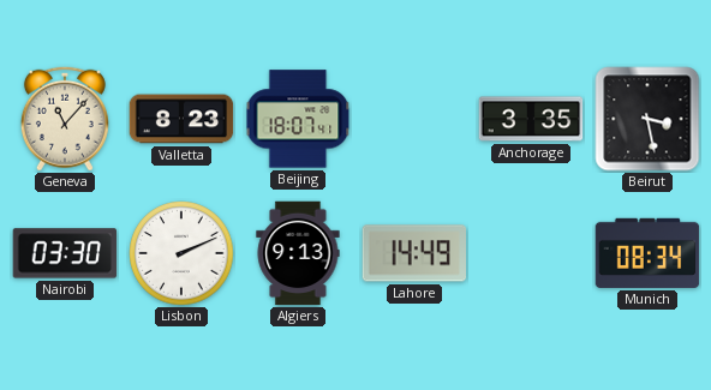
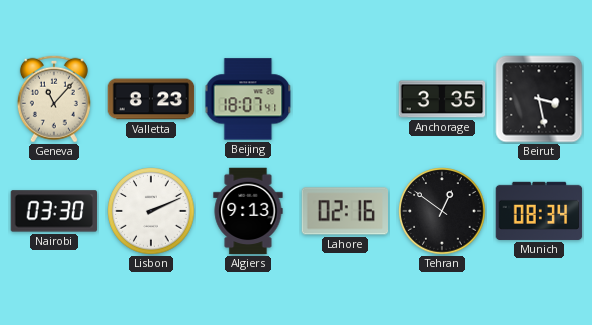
Lahore: 14:49 -> 02:16 (345, 211)
Tehran: none -> 12:51 (442, 211)
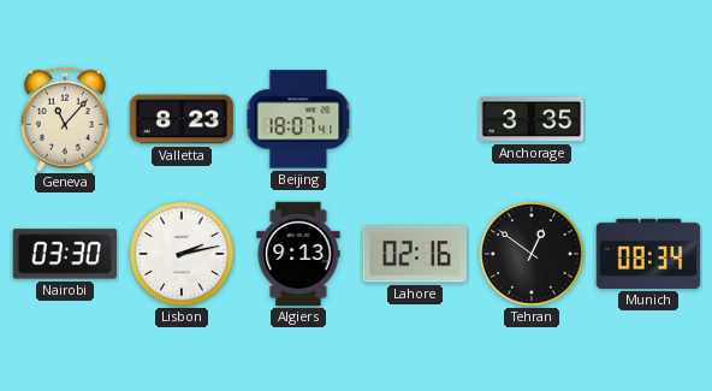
Beirut: 3:28 -> none (539, 99)
Lisbon: 2:11 -> 2:13 (182, 254)
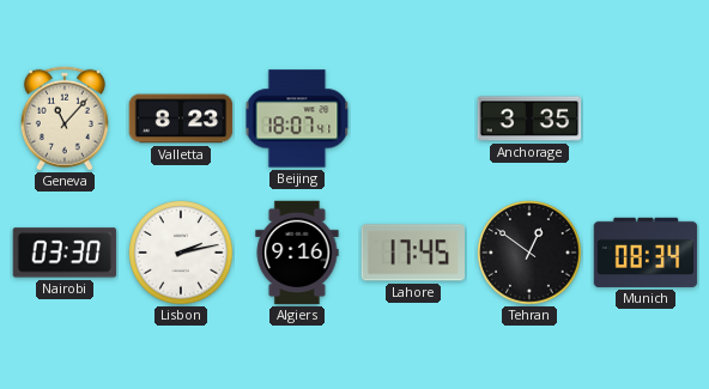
Algiers: 9:13 -> 9:16 (297, 253)
Lahore: 02:16 -> 17:45 (413, 253)
